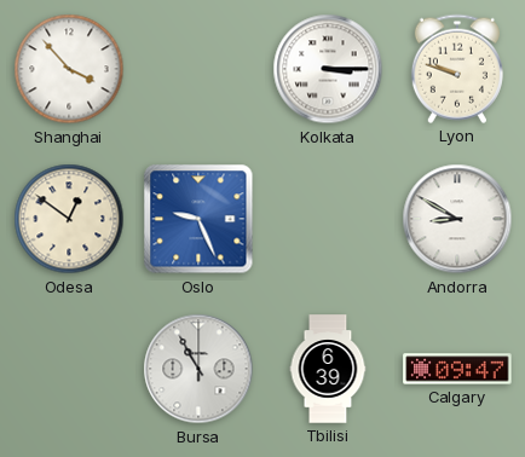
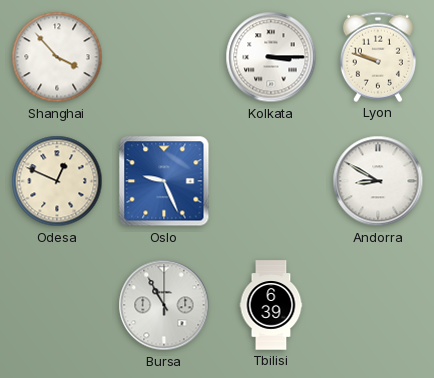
Odesa: 12:51 -> 12:49 (57, 181)
Calgary: 09:47 -> none (457, 369)
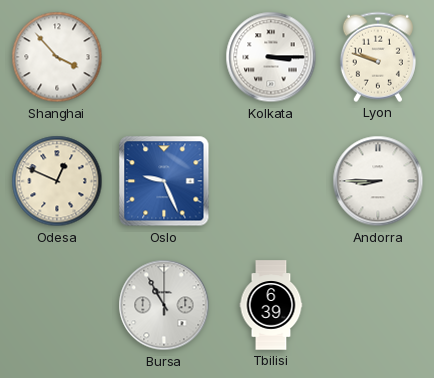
Andorra: 8:50 -> 8:45 (378, 181)
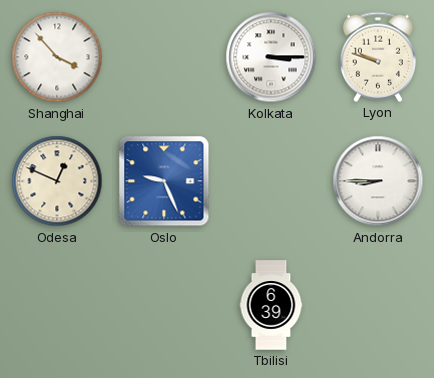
Bursa: 10:55 -> none (164, 305)
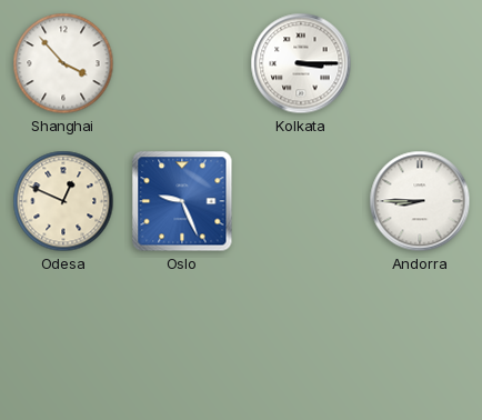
Lyon: 9:48 -> none (378, 57)
Tbilisi: 6:39 -> none (271, 305)
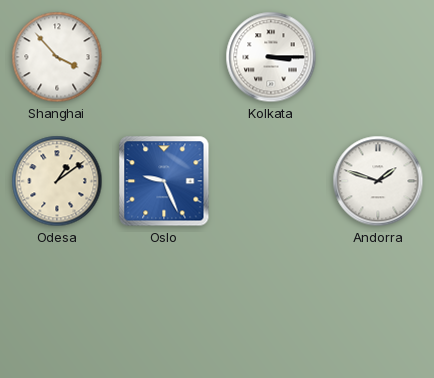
Odesa: 12:49 -> 1:09 (57, 181)
Andorra: 8:45 -> 1:48 (378, 181)
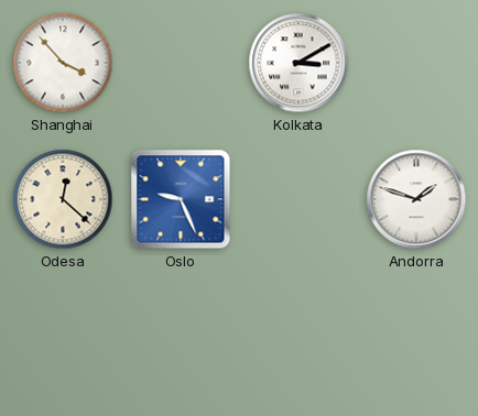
Kolkata: 3:15 -> 3:10 (298, 63)
Odesa: 1:09 -> 12:22 (63, 199)
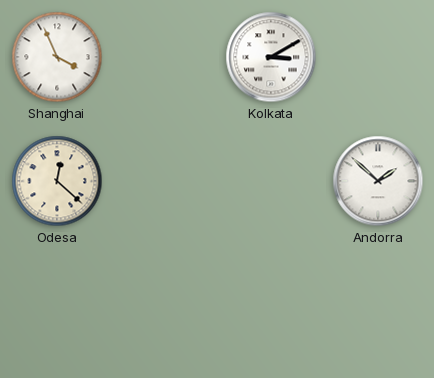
Shanghai: 3:53 -> 3:56 (57, 57)
Oslo: 9:26 -> none (181, 199)
Andorra: 1:48 -> 1:52 (378, 181)
